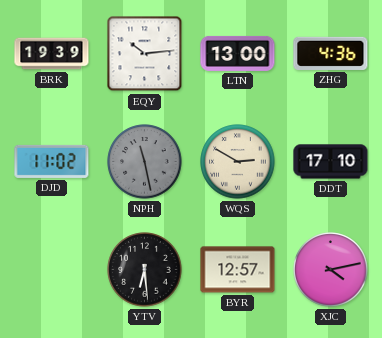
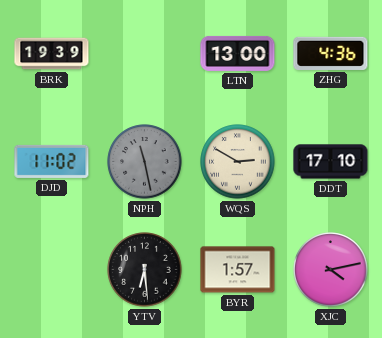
EQY: 10:14 -> none (145, 54)
BYR: 12:57 -> 1:57 (238, 270)
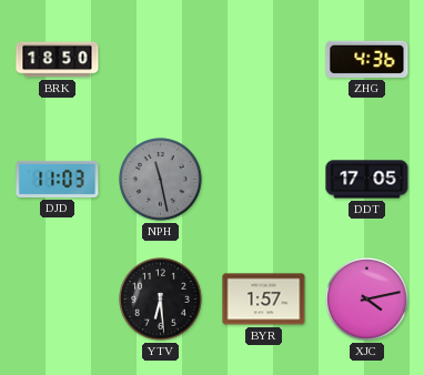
BRK: 19:39 -> 18:50 (58, 60)
LTN: 13:00 -> none (238, 53)
DJD: 11:02 -> 11:03 (58, 179)
WQS: 2:50 -> none (238, 162)
DDT: 17:10 -> 17:05 (367, 180)
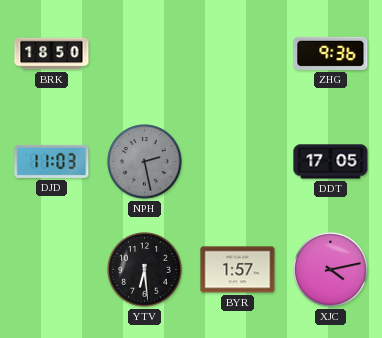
ZHG: 4:36 -> 9:36 (331, 53)
NPH: 11:28 -> 2:28 (145, 162)
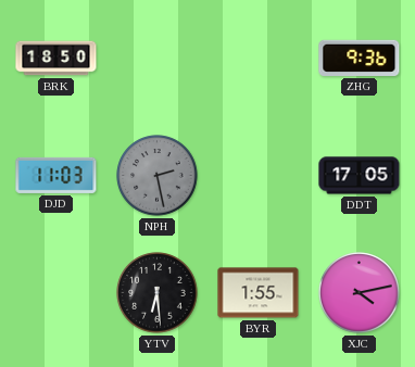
BYR: 1:57 -> 1:55 (259, 293)
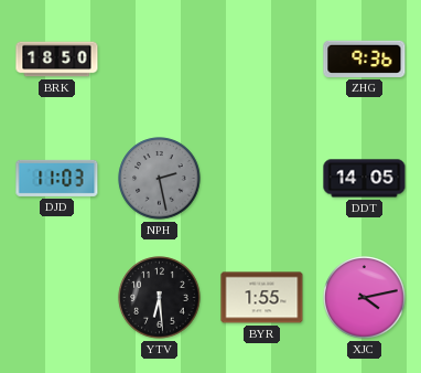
DDT: 17:05 -> 14:05 (365, 179)
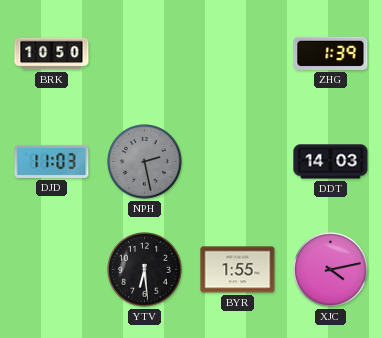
BRK: 18:50 -> 10:50 (52, 54)
ZHG: 9:36 -> 1:39 (331, 53)
DDT: 14:05 -> 14:03 (331, 162)
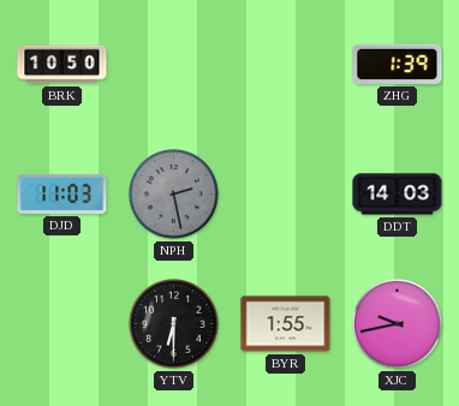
YTV: 6:29 -> 6:30 (174, 324)
XJC: 4:13 -> 9:43 (398, 324)
